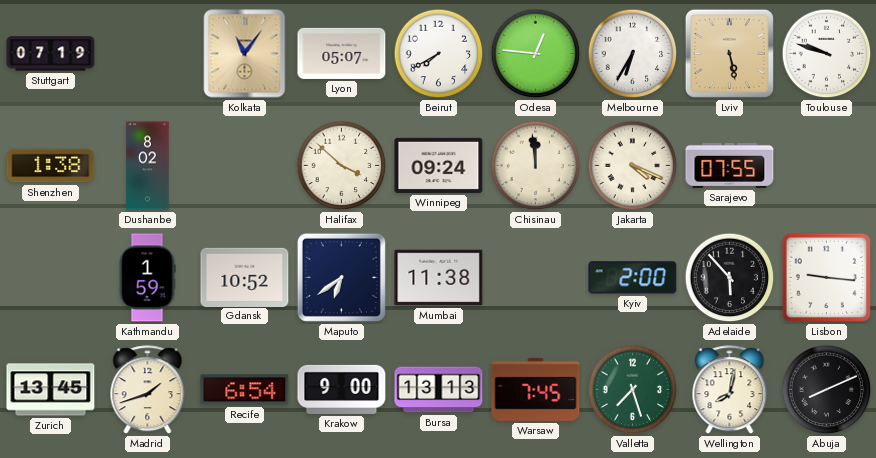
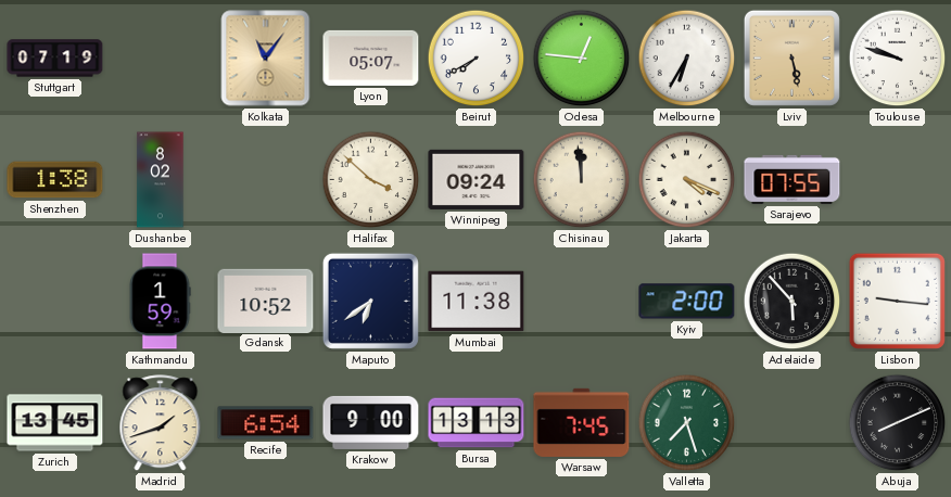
Wellington: 8:02 -> none (730, 390)
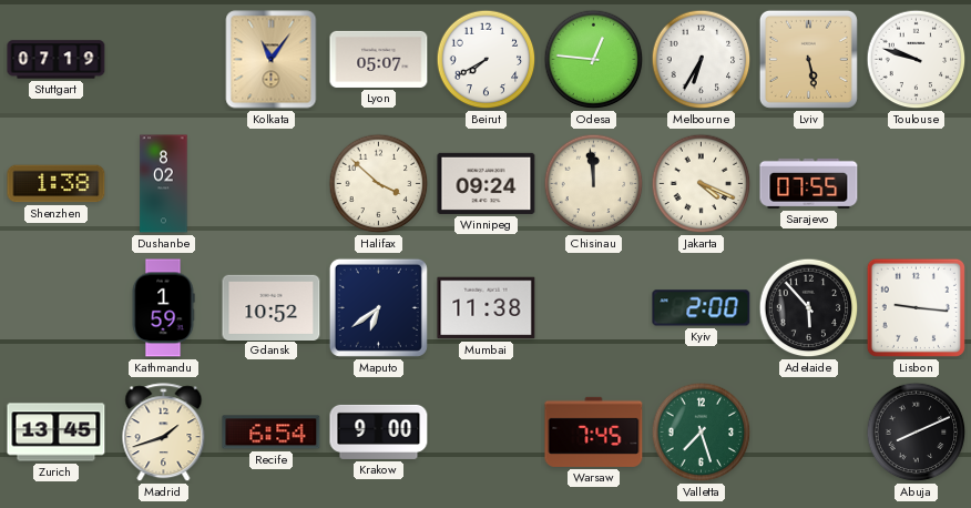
Bursa: 13:13 -> none (477, 423)
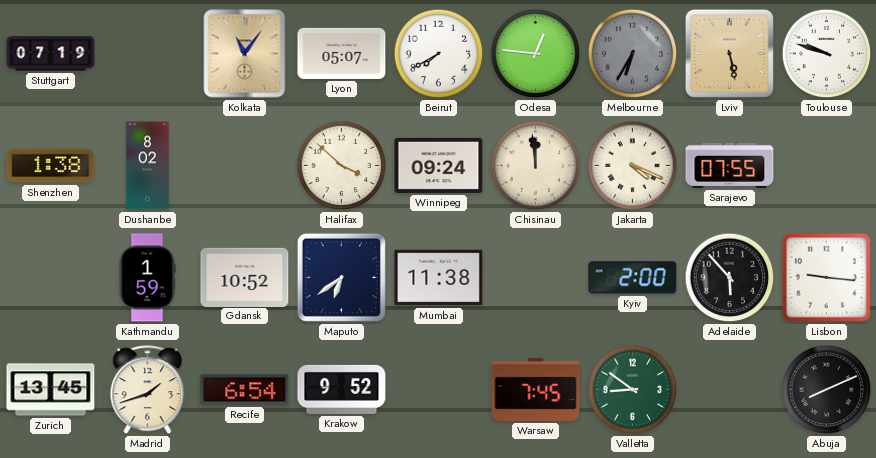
Melbourne dial: white -> grey (633, 54)
Krakow: 9:00 -> 9:52 (342, 389)
Valletta: 7:27 -> 8:51 (633, 390)
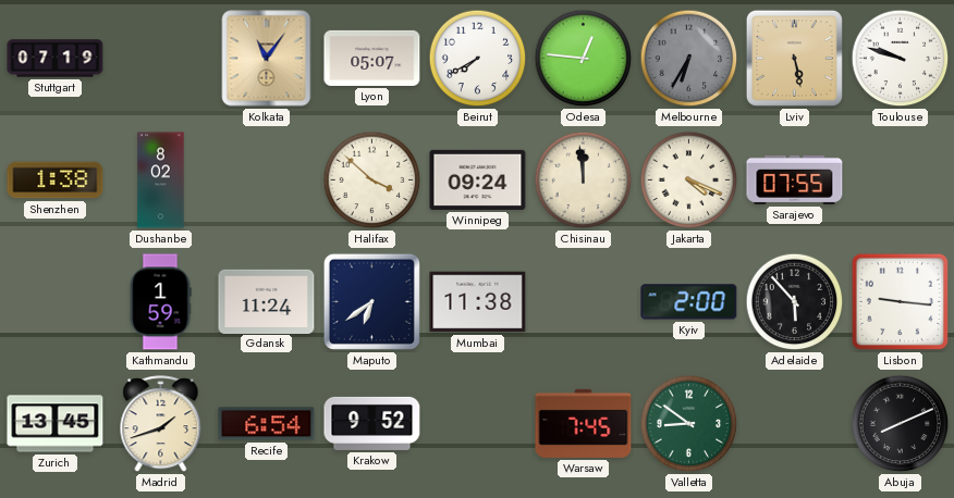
Gdansk: 10:52 -> 11:24 (267, 301)
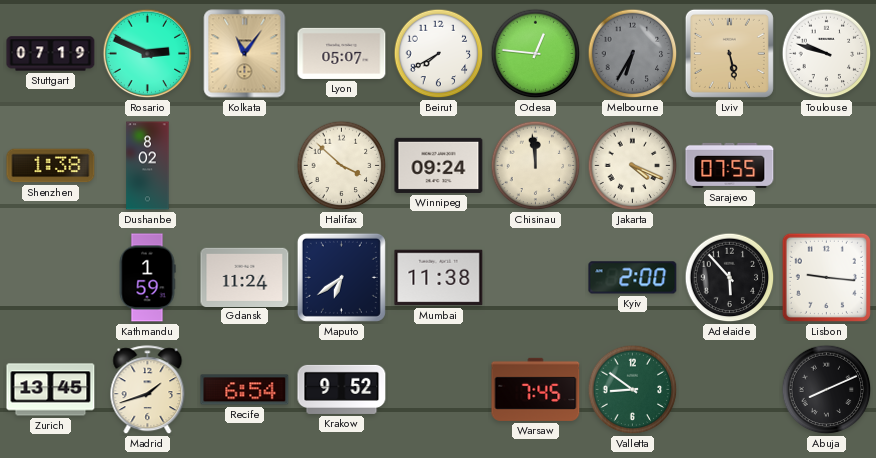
Rosario: none -> 2:49 (148, 54)
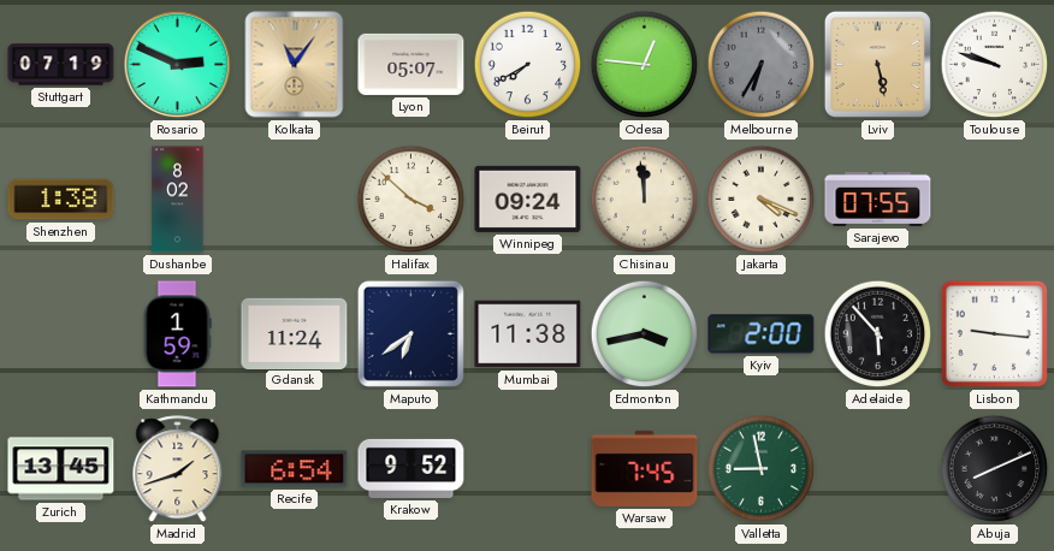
Edmonton: none -> 3:43 (645, 334)
Valletta: 8:51 -> 8:58 (762, 469)
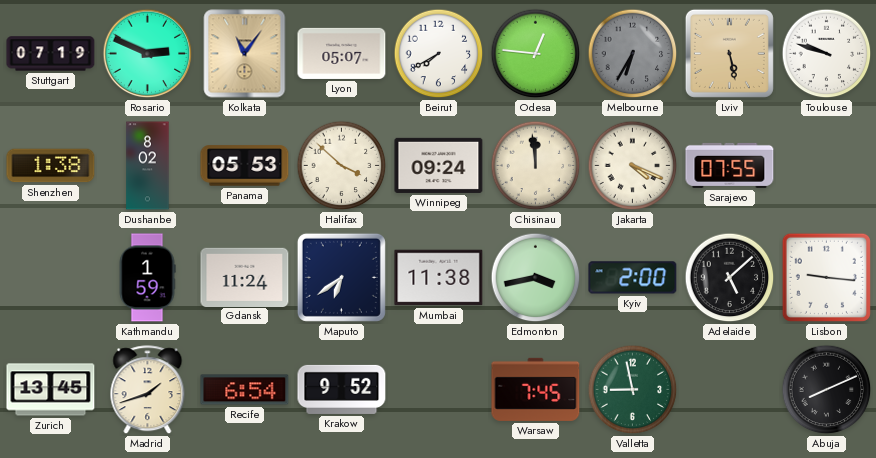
Panama: none -> 05:53 (245, 166)
Adelaide: 5:53 -> 5:08 (730, 278)
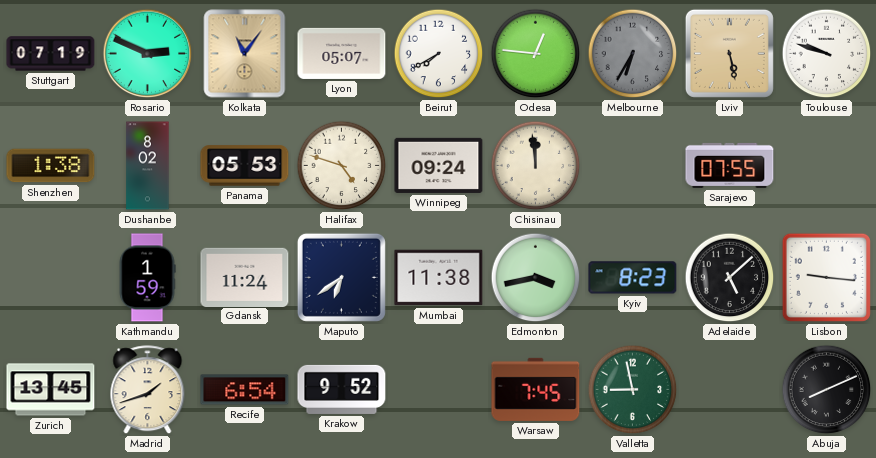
Halifax: 3:52 -> 4:48 (342, 166)
Jakarta: 4:19 -> none (633, 166)
Kyiv: 2:00 -> 8:23 (633, 278)
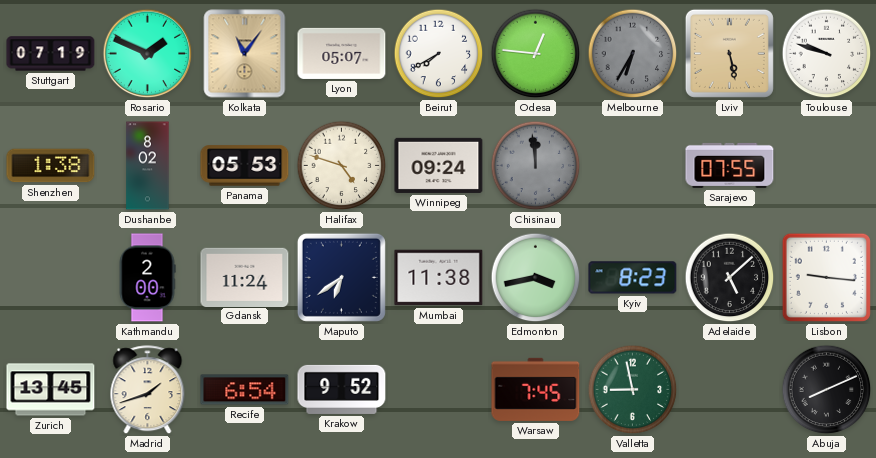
Rosario: 2:49 -> 1:49 (148, 54)
Chisinau dial: cream -> grey (536, 166)
Kathmandu: 1:59 -> 2:00 (147, 278)
